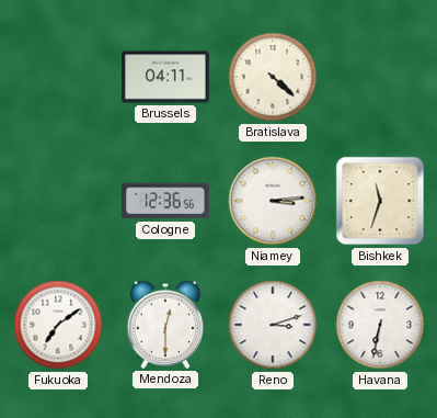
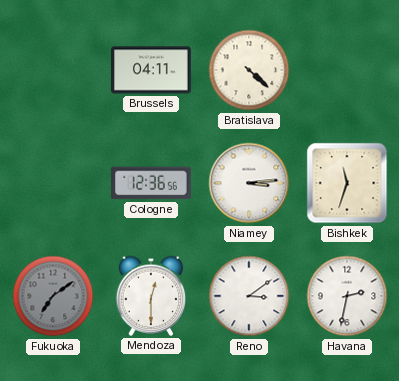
Fukuoka dial: white -> grey (53, 296)
Reno: 3:12 -> 3:09 (249, 296)
Havana: 6:32 -> 2:32 (347, 296)
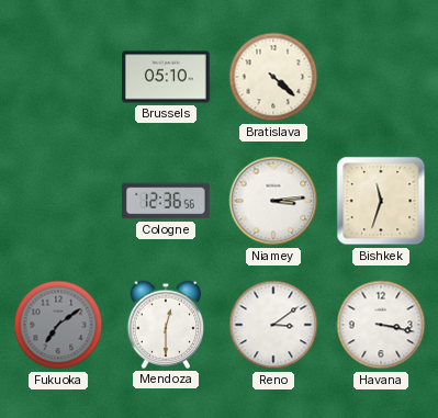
Brussels: 04:11 -> 05:10 (167, 77)
Havana: 2:32 -> 3:17 (381, 325)
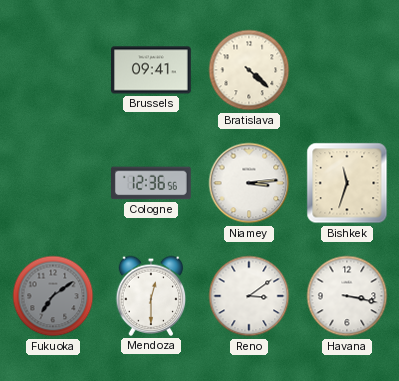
Brussels: 05:10 -> 09:41 (152, 70)
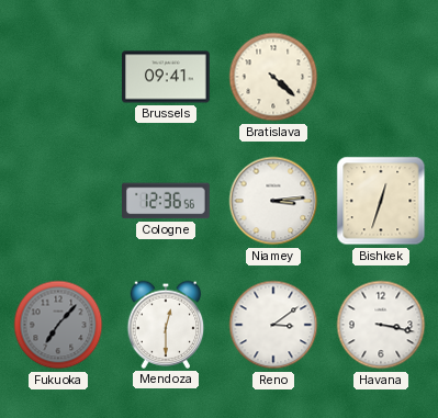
Bishkek: 11:33 -> 12:33 (381, 201)
Fukuoka: 7:09 -> 7:07 (58, 325)
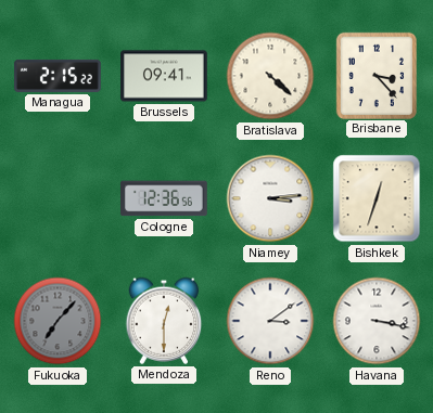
Managua: none -> 2:15 (58, 76)
Brisbane: none -> 3:23 (377, 75)
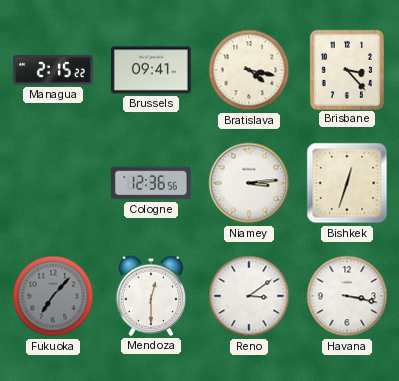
Bratislava: 4:22 -> 4:17 (249, 70)
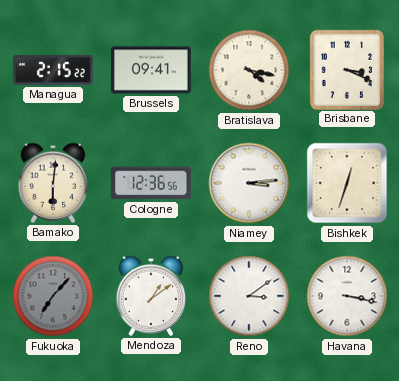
Brisbane: 3:23 -> 3:19 (347, 69)
Bamako: none -> 6:01 (53, 183)
Mendoza: 12:30 -> 1:09 (151, 296)
